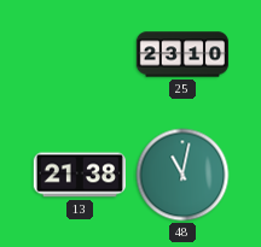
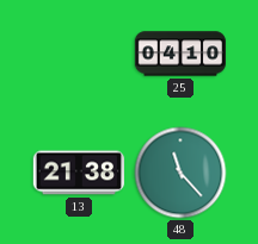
25: 23:10 -> 04:10 (180, 54)
48: 11:02 -> 11:23 (180, 173)
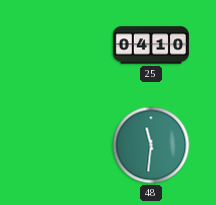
13: 21:38 -> none (79, 173)
48: 11:23 -> 11:31 (151, 145)
